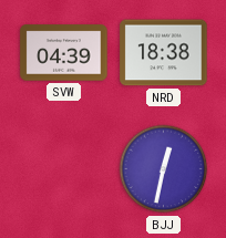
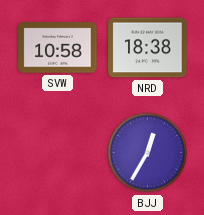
SVW: 04:39 -> 10:58 (58, 48)
BJJ: 12:32 -> 12:35 (148, 153)
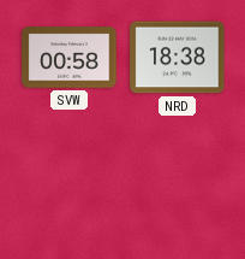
SVW: 10:58 -> 00:58 (70, 58)
BJJ: 12:35 -> none (148, 153)
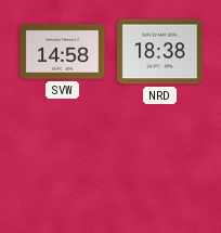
SVW: 00:58 -> 14:58 (63, 52)
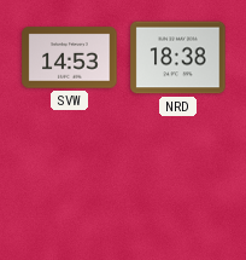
SVW: 14:58 -> 14:53 (70, 58)
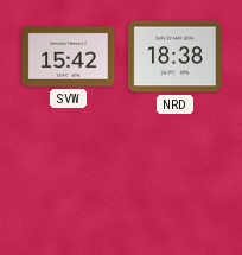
SVW: 14:53 -> 15:42 (69, 57)
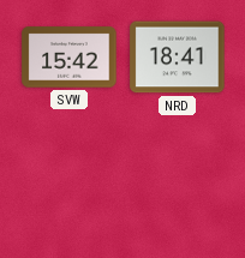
NRD: 18:38 -> 18:41 (178, 58)
